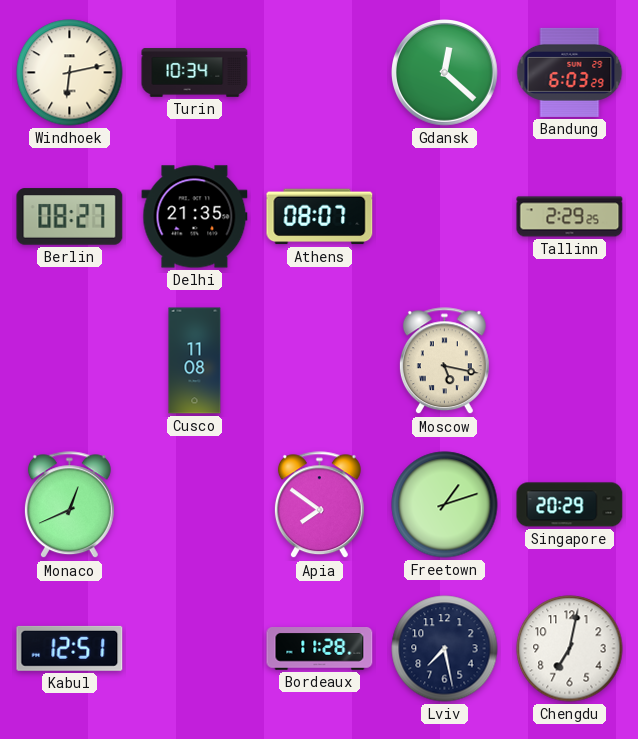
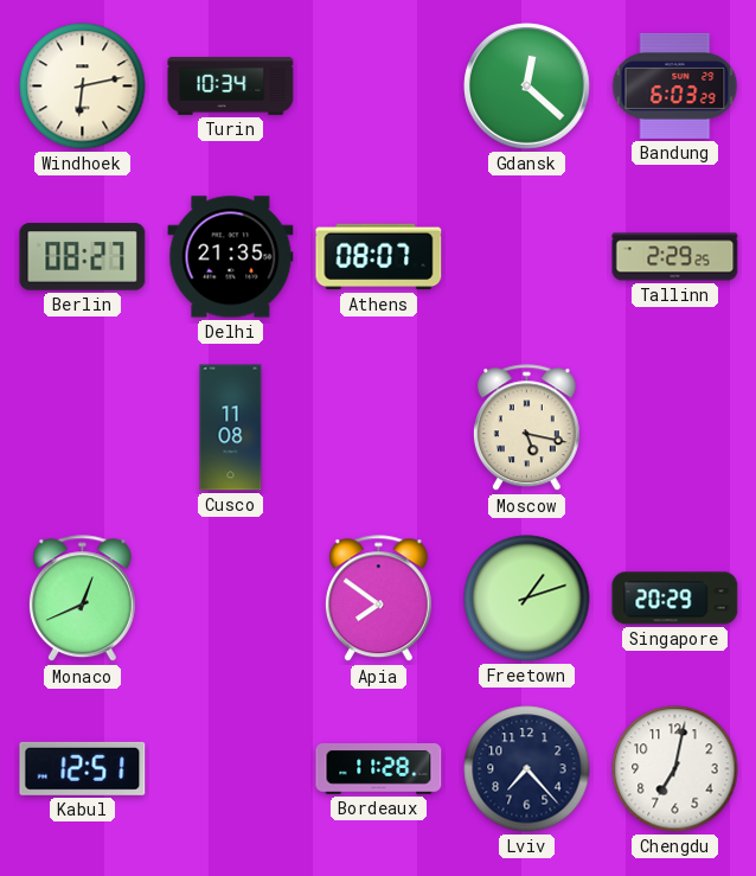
Lviv: 7:28 -> 7:23 (527, 769)
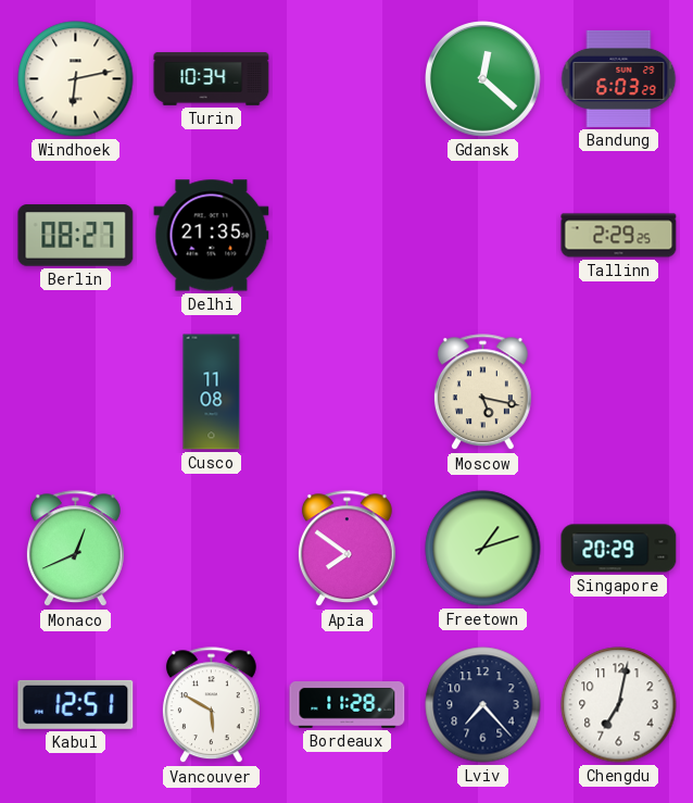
Athens: 08:07 -> none (379, 257)
Vancouver: none -> 5:50 (211, 705)
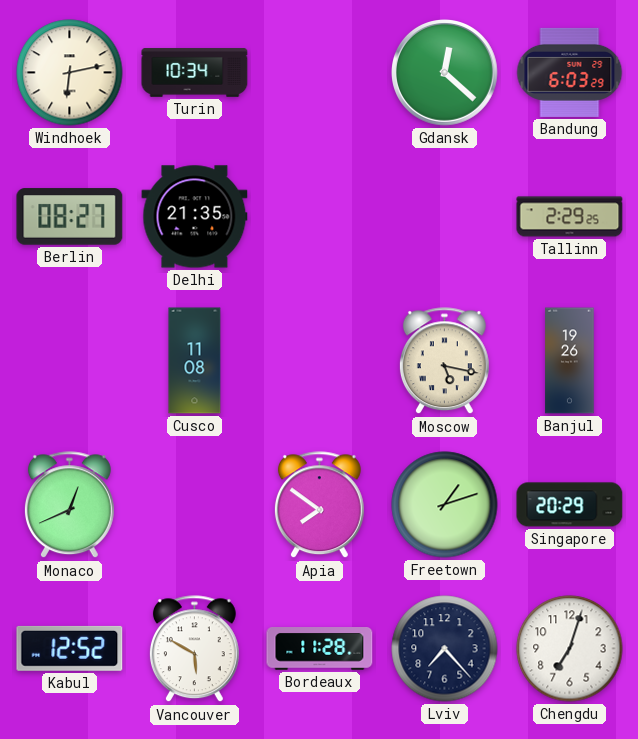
Banjul: none -> 19:26 (570, 361)
Kabul: 12:51 -> 12:52 (70, 648)
Chengdu: 7:02 -> 7:03 (570, 649)
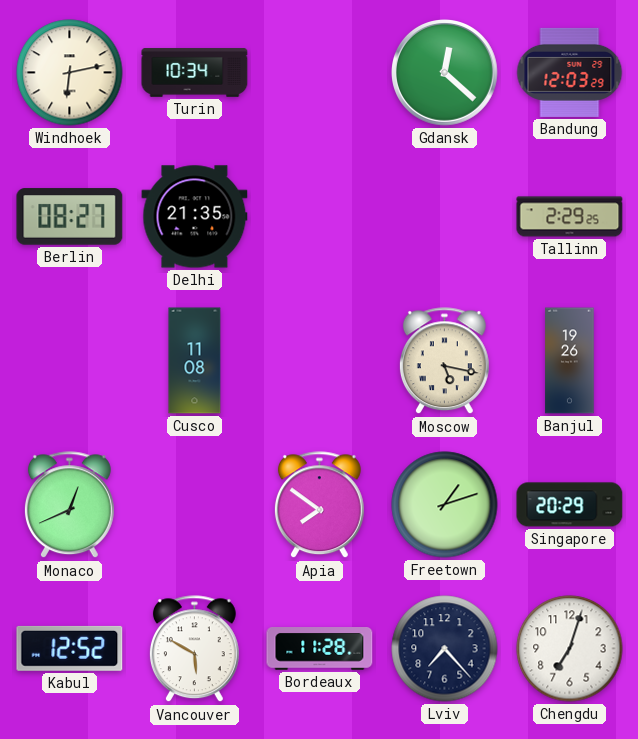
Bandung: 6:03 -> 12:03 (570, 72)
